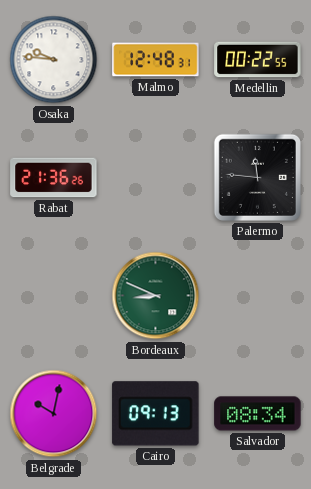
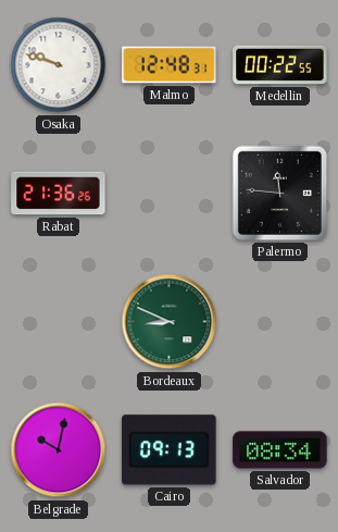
Osaka: 9:46 -> 9:48 (59, 65)
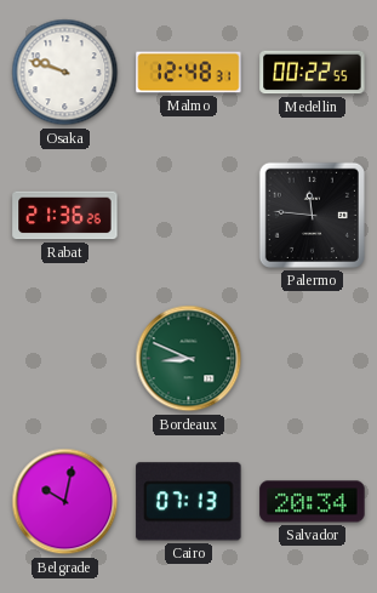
Cairo: 09:13 -> 07:13 (189, 502)
Salvador: 08:34 -> 20:34 (313, 502)
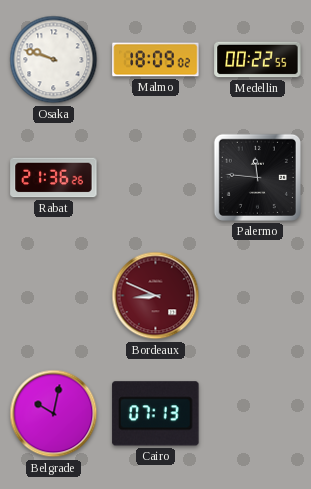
Malmo: 12:48 -> 18:09 (156, 60)
Bordeaux dial: green -> burgundy (156, 296)
Salvador: 20:34 -> none (313, 502)
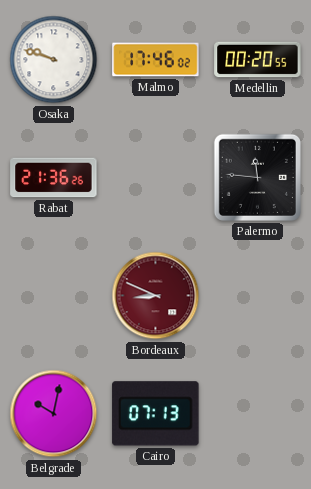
Malmo: 18:09 -> 17:46 (156, 60)
Medellin: 00:22 -> 00:20 (258, 60)
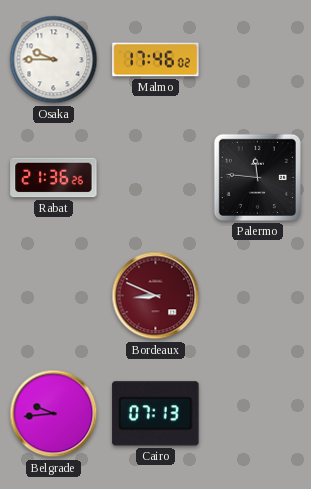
Osaka: 9:48 -> 9:45 (54, 60)
Medellin: 00:20 -> none (258, 60)
Belgrade: 10:02 -> 9:44 (54, 414)
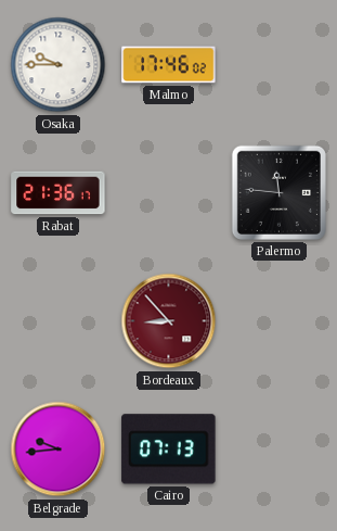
Rabat: 21:36:26 -> 21:36:17 (59, 193)
Bordeaux: 8:49 -> 8:53 (169, 321)
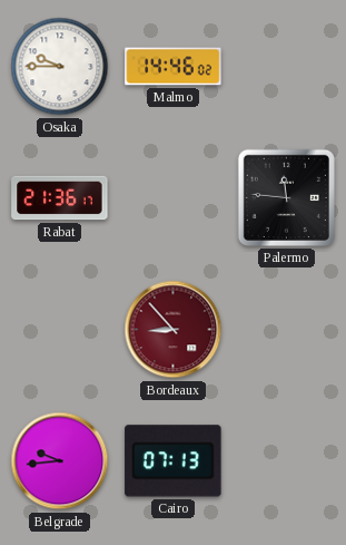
Malmo: 17:46 -> 14:46 (174, 67)
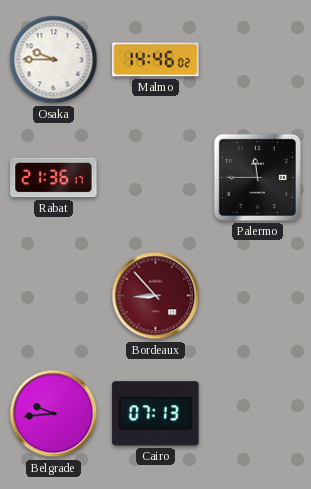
Palermo: 11:46 -> 11:45 (257, 177)
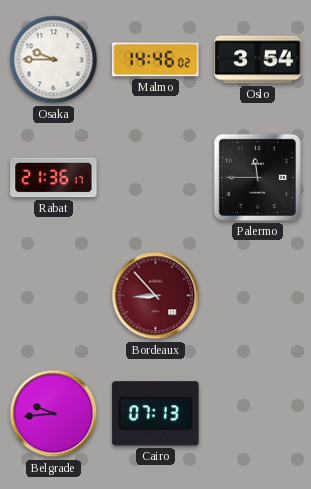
Oslo: none -> 3:54 (258, 60)
